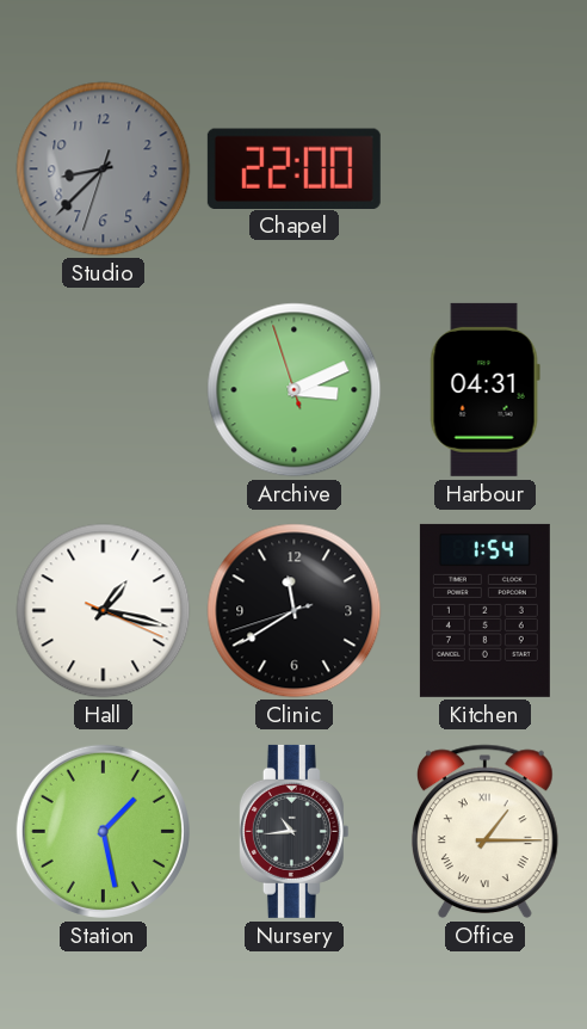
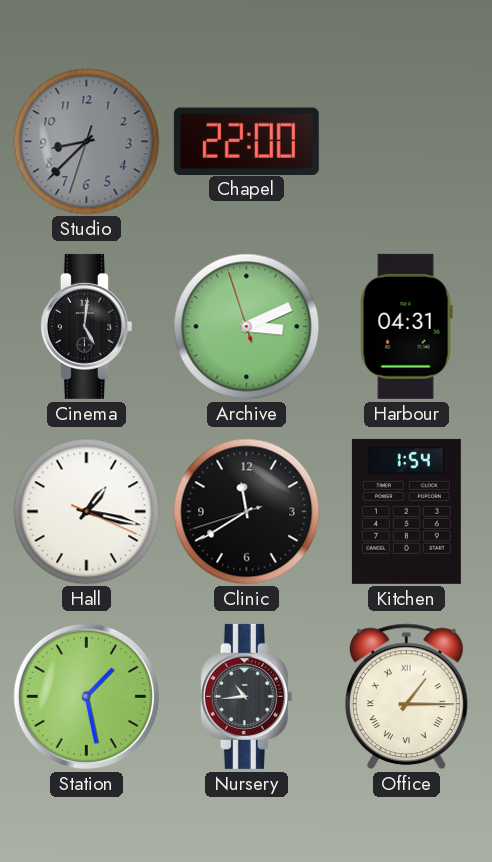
Cinema: none -> 5:01 (86, 326)
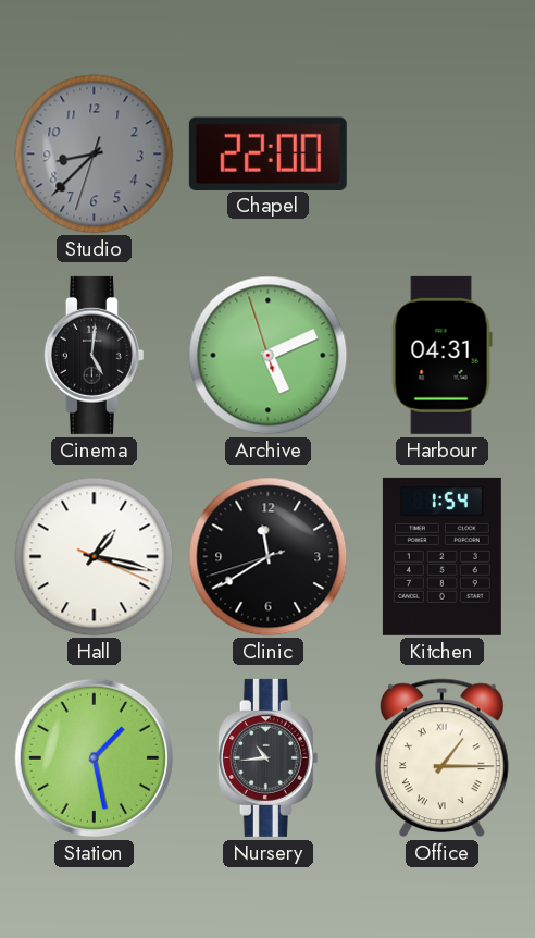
Archive: 3:10 -> 5:10 (269, 356)
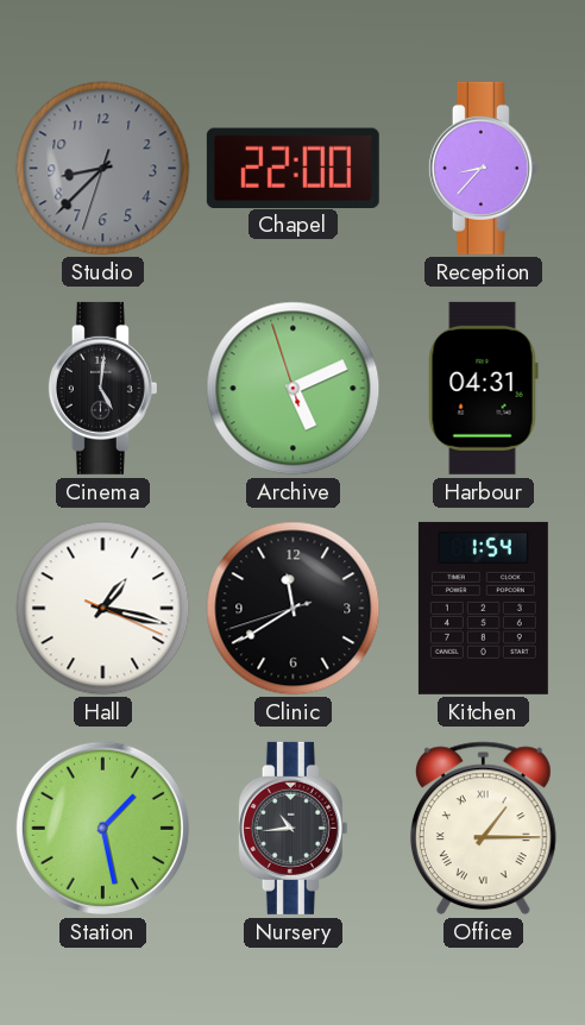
Reception: none -> 8:37 (483, 168)
